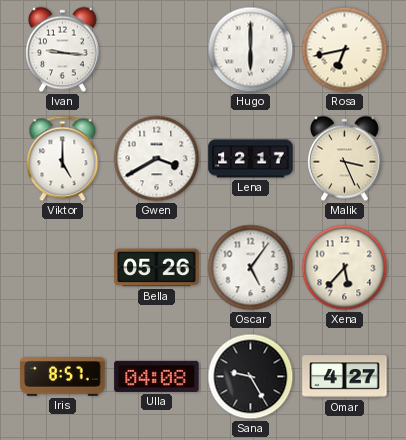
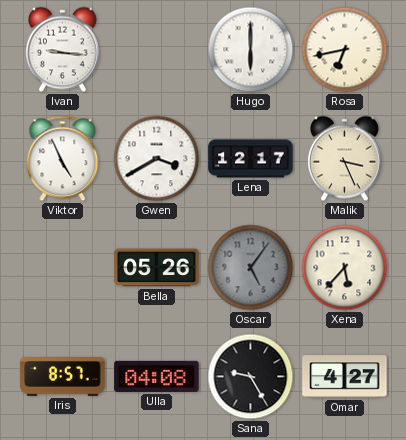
Viktor: 5:00 -> 4:56 (63, 159)
Oscar dial: white -> grey (251, 268)
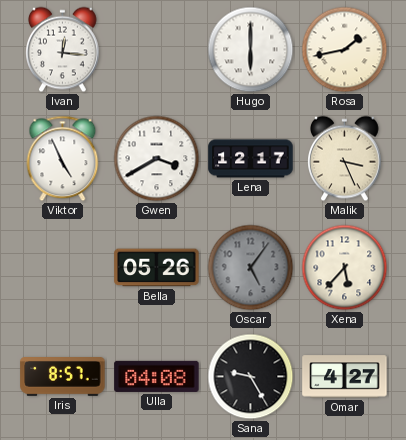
Ivan: 9:16 -> 12:16 (63, 50)
Rosa: 6:43 -> 1:43 (345, 50)
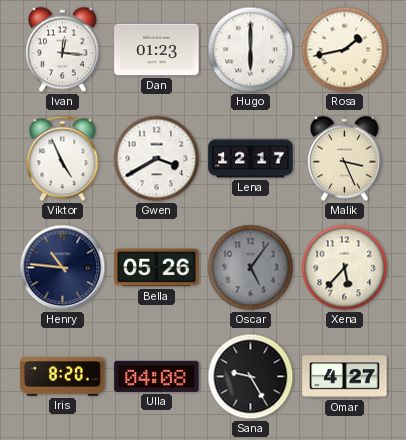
Dan: none -> 01:23 (157, 50)
Henry: none -> 10:46 (63, 268)
Iris: 8:57 -> 8:20 (63, 377)
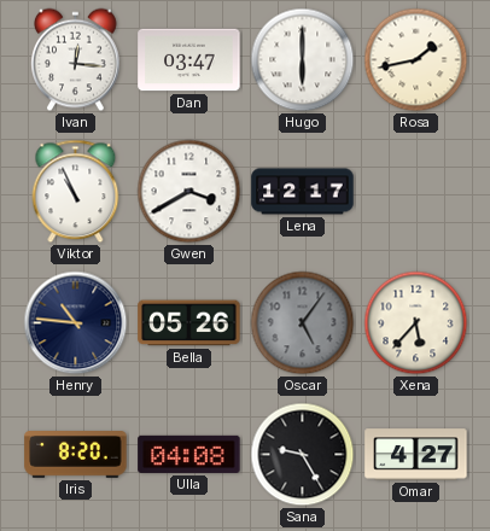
Dan: 01:23 -> 03:47 (189, 60)
Viktor: 4:56 -> 10:56 (76, 192)
Malik: 3:26 -> none (345, 159)
